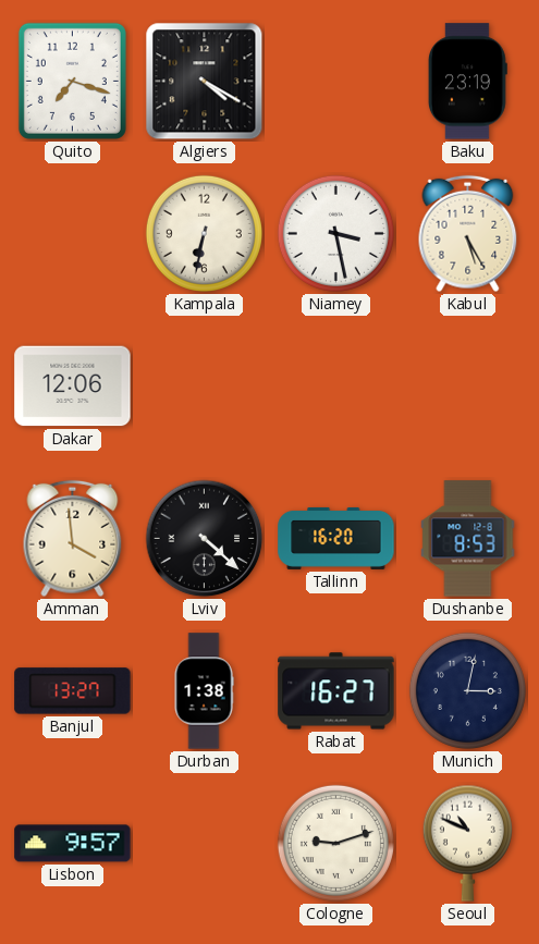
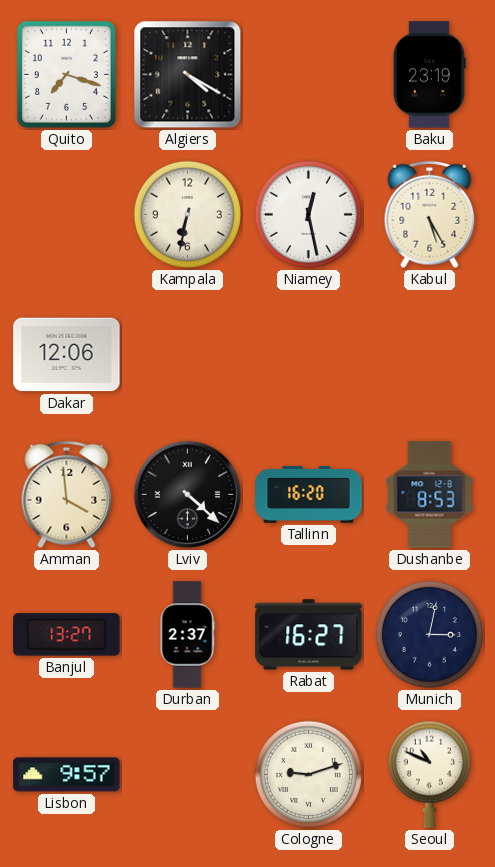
Niamey: 3:28 -> 12:28 (308, 214)
Durban: 1:38 -> 2:37 (187, 635)
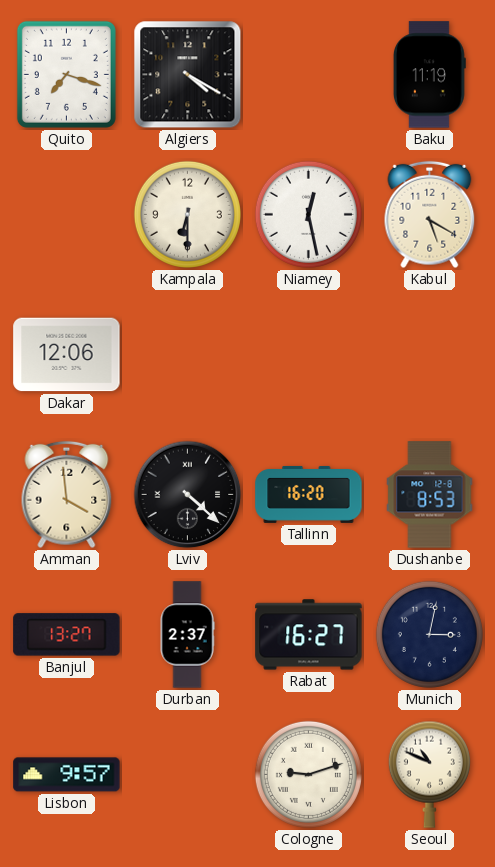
Baku: 23:19 -> 11:19 (429, 75)
Kampala: 6:32 -> 6:30 (187, 214)
Kabul: 5:25 -> 5:20 (430, 215)
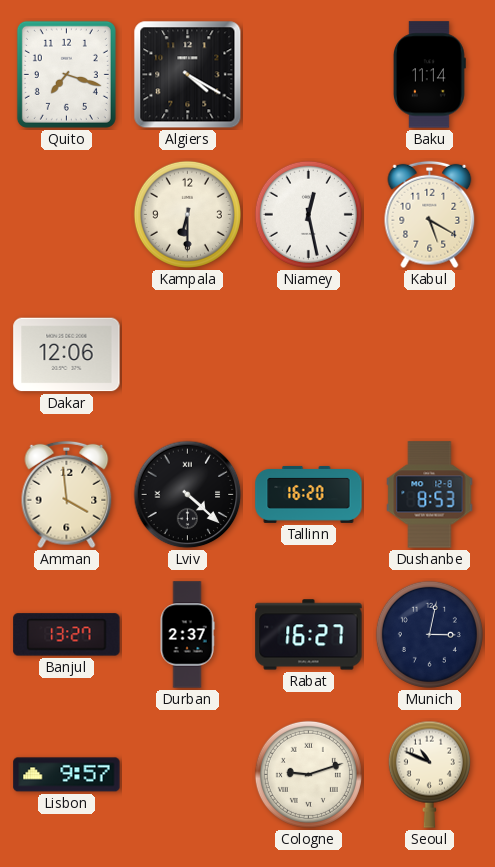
Baku: 11:19 -> 11:14 (429, 75)
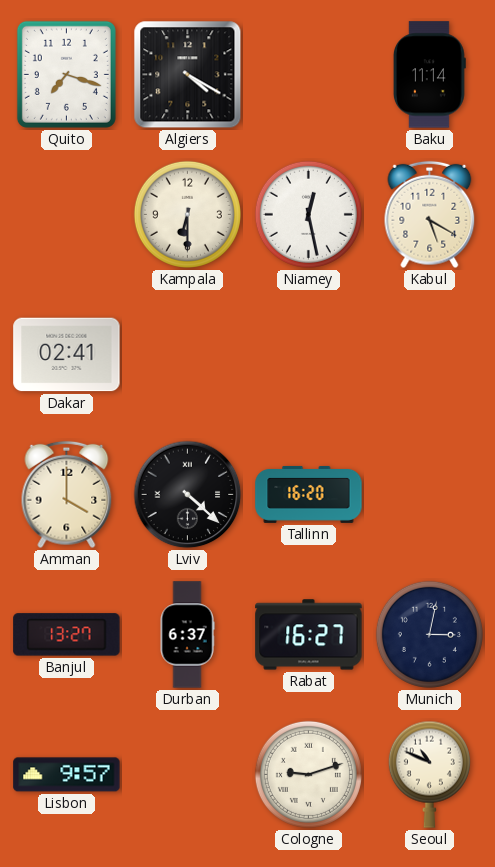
Dakar: 12:06 -> 02:41 (67, 355)
Amman: 3:59 -> 4:00 (67, 495)
Dushanbe: 8:53 -> none (430, 495)
Durban: 2:37 -> 6:37 (187, 635)
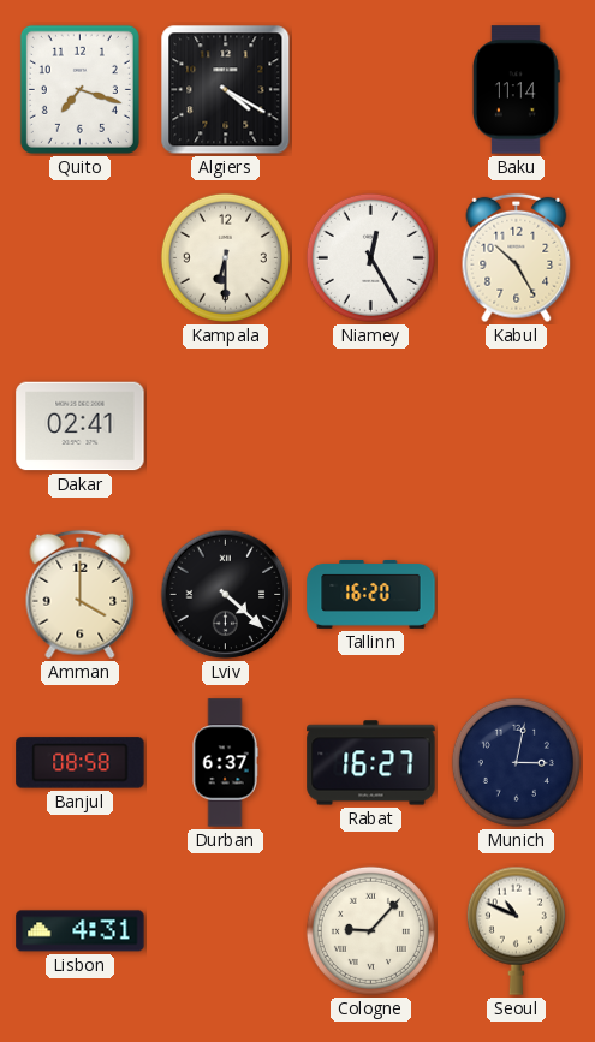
Niamey: 12:28 -> 12:25 (370, 257)
Kabul: 5:20 -> 10:25 (517, 258)
Banjul: 13:27 -> 08:58 (81, 763)
Lisbon: 9:57 -> 4:31 (81, 931)
Cologne: 9:12 -> 9:07 (370, 930)
